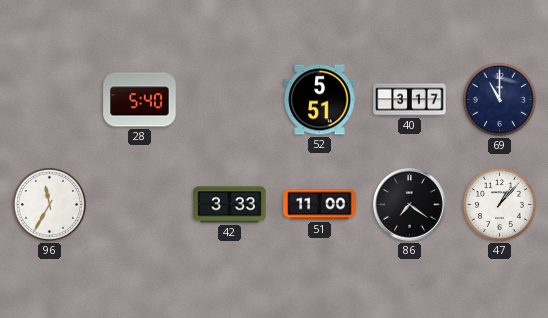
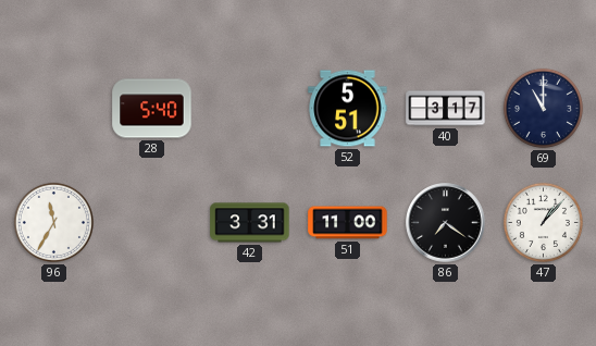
42: 3:33 -> 3:31 (250, 223)
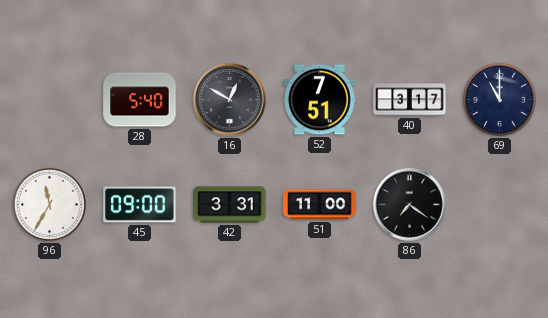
16: none -> 12:50 (230, 100)
52: 5:51 -> 7:51 (320, 100)
45: none -> 09:00 (140, 205)
47: 1:07 -> none (543, 222)
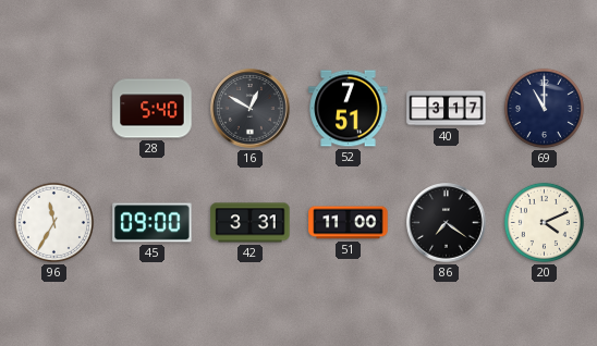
20: none -> 4:11 (544, 222)
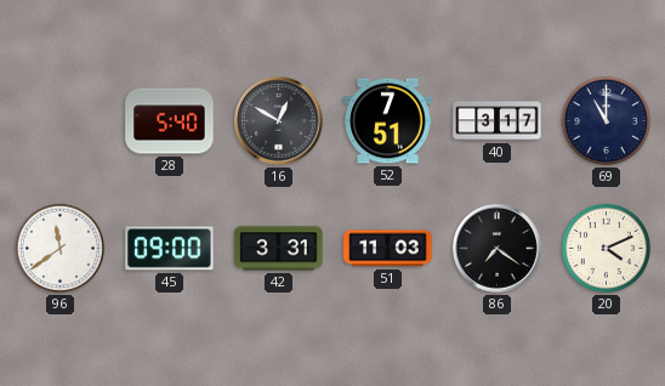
96: 11:35 -> 11:39 (59, 248)
51: 11:00 -> 11:03 (388, 249)
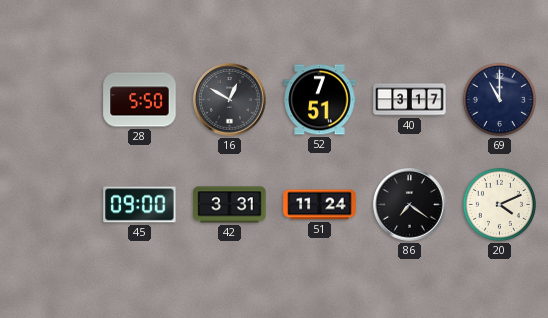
28: 5:40 -> 5:50 (140, 100)
96: 11:39 -> none (59, 248)
51: 11:03 -> 11:24 (320, 205)
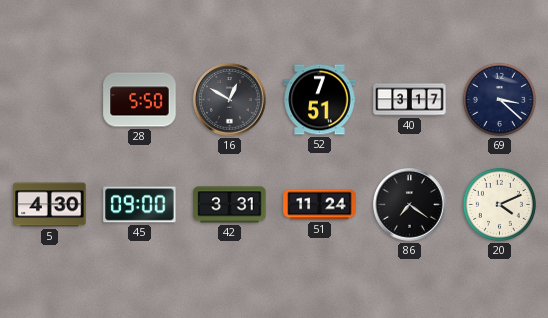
69: 11:00 -> 3:22 (499, 99)
5: none -> 4:30 (50, 205)
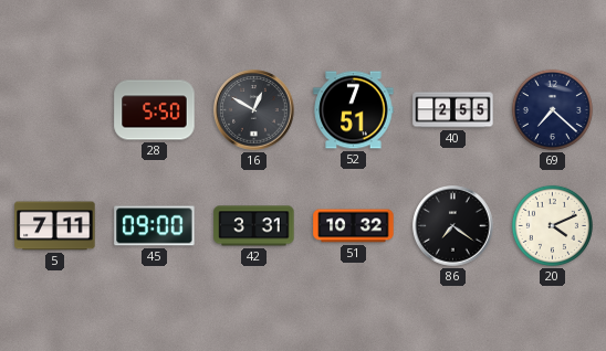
40: 3:17 -> 2:55 (453, 110)
69: 3:22 -> 7:22 (552, 109)
5: 4:30 -> 7:11 (55, 226)
51: 11:24 -> 10:32 (354, 226)
